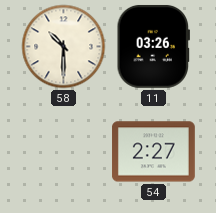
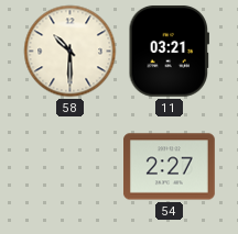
11: 03:26 -> 03:21 (169, 51)
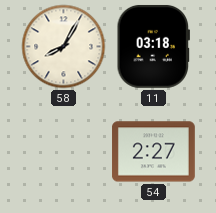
58: 10:30 -> 8:05 (64, 47)
11: 03:21 -> 03:18 (153, 46)
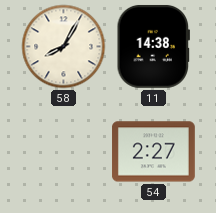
11: 03:18 -> 14:38 (153, 46)
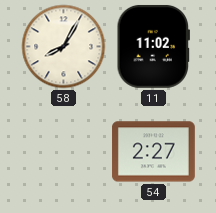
11: 14:38 -> 11:02 (153, 46)
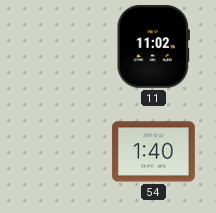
58: 8:05 -> none (64, 47)
54: 2:27 -> 1:40 (154, 152)
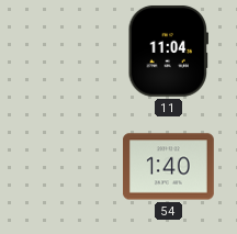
11: 11:02 -> 11:04 (168, 51)
